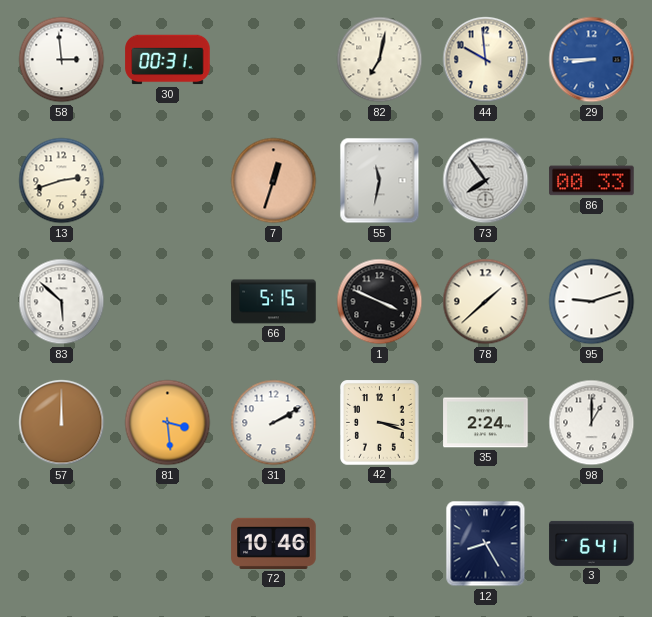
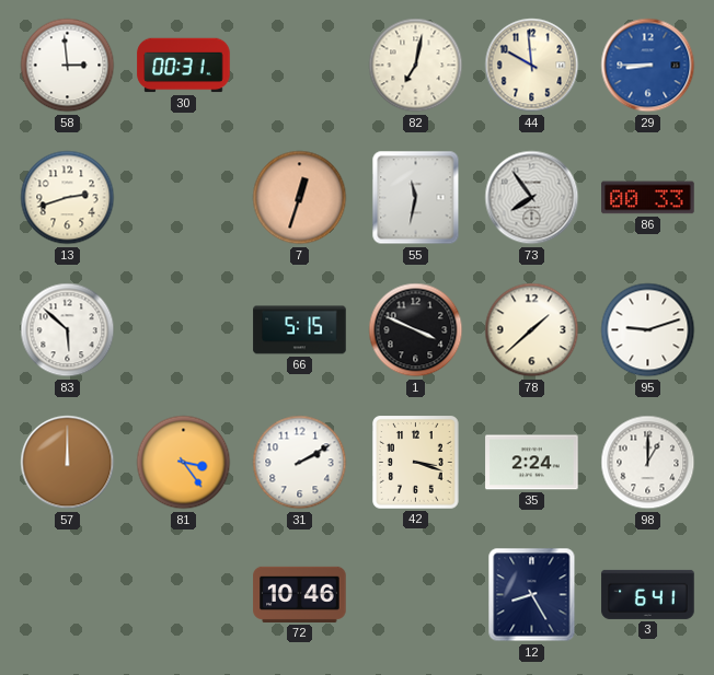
81: 3:29 -> 3:24 (184, 463)
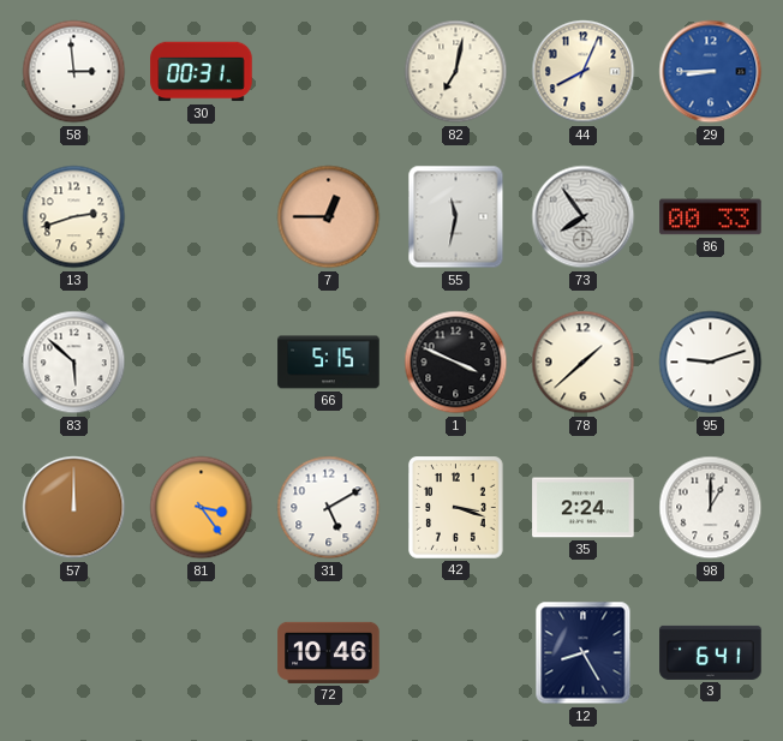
44: 9:59 -> 8:04 (584, 72)
7: 12:33 -> 12:45 (329, 217)
31: 2:10 -> 5:10 (329, 508)
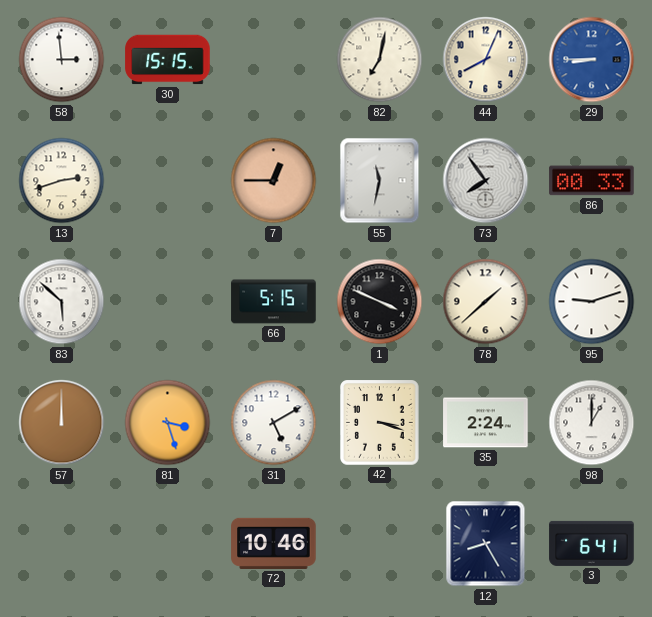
30: 00:31 -> 15:15 (168, 60)
81: 3:24 -> 3:27 (168, 423)
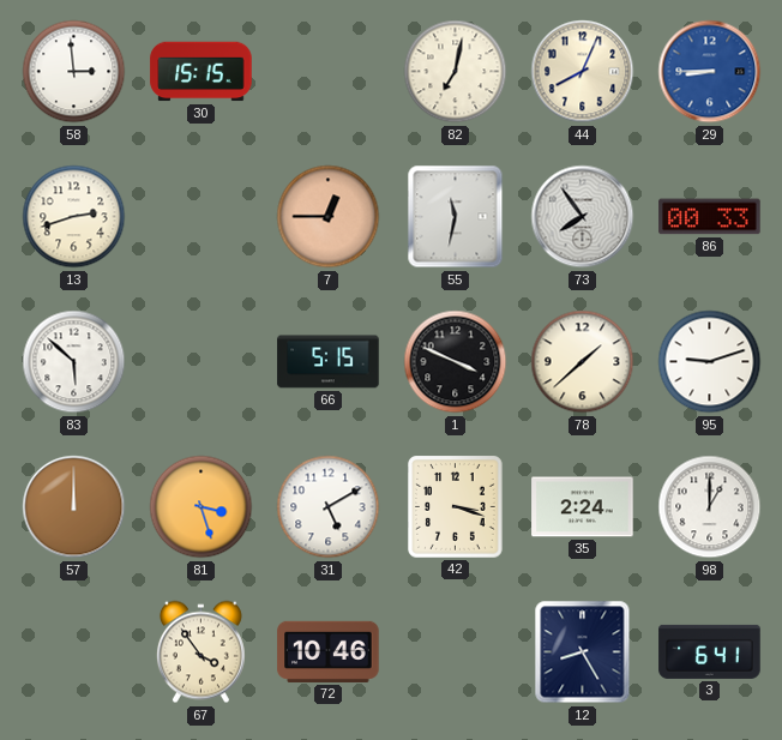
67: none -> 3:54 (200, 652)
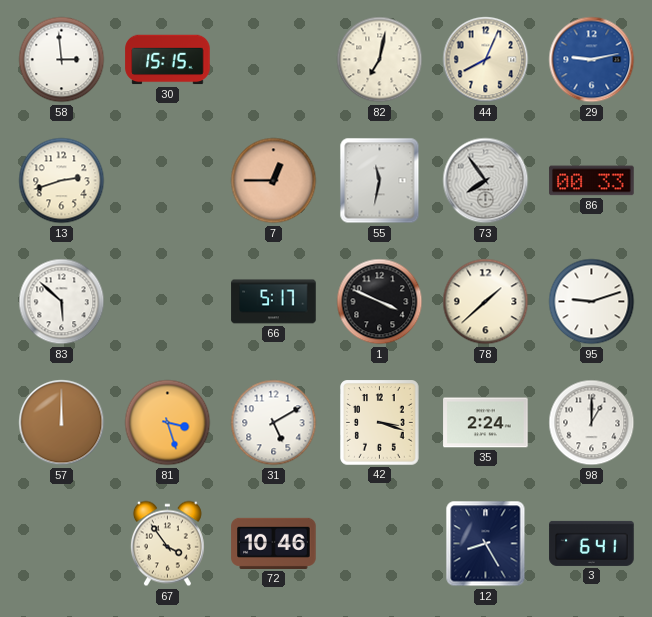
29: 8:45 -> 9:13 (592, 60)
66: 5:15 -> 5:17 (274, 302)
